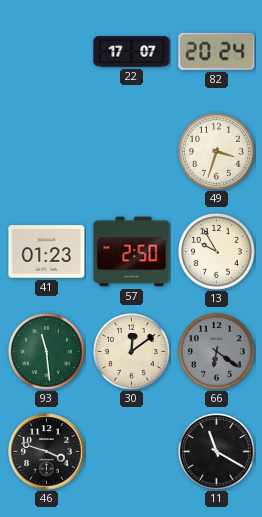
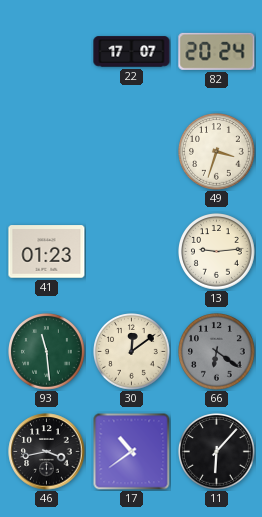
57: 2:50 -> none (132, 252)
13: 9:55 -> 9:14 (217, 252)
46: 3:48 -> 3:43 (47, 452)
17: none -> 10:39 (131, 452)
11: 11:20 -> 6:07 (217, 452)
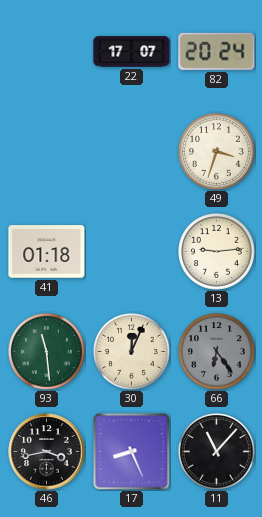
41: 01:23 -> 01:18 (47, 252)
30: 12:09 -> 12:04 (132, 352)
66: 6:21 -> 6:24 (217, 352)
17: 10:39 -> 8:26 (131, 452)
11: 6:07 -> 11:07 (217, 452)
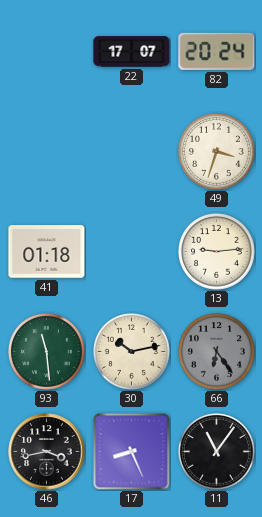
30: 12:04 -> 10:13 (132, 352)
11: 11:07 -> 11:06 (217, 452)
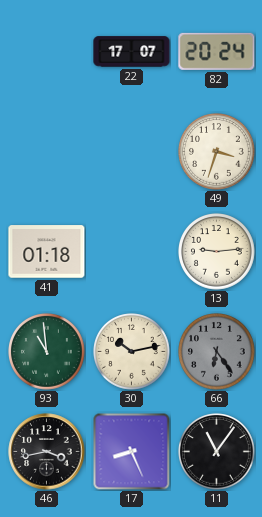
93: 11:29 -> 10:59 (47, 352)
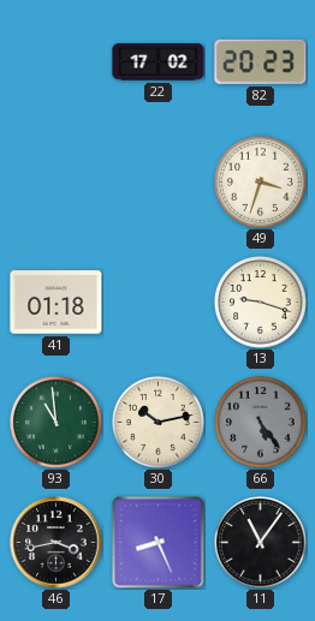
22: 17:07 -> 17:02 (159, 62)
82: 20:24 -> 20:23 (261, 61)
13: 9:14 -> 9:18 (261, 303)
66: 6:24 -> 5:24 (261, 423)
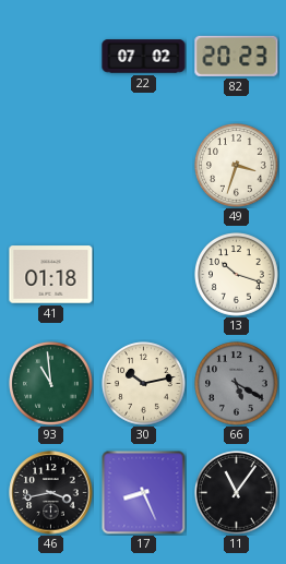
22: 17:02 -> 07:02 (144, 57)
13: 9:18 -> 10:18 (237, 275)
66: 5:24 -> 5:20 (237, 384)
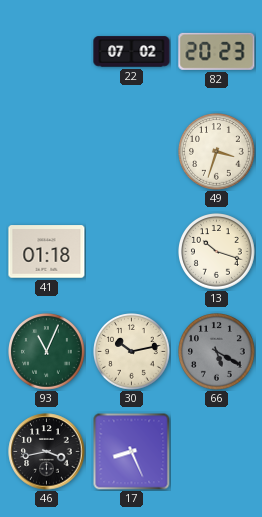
93: 10:59 -> 11:04 (47, 352)
11: 11:06 -> none (237, 493)
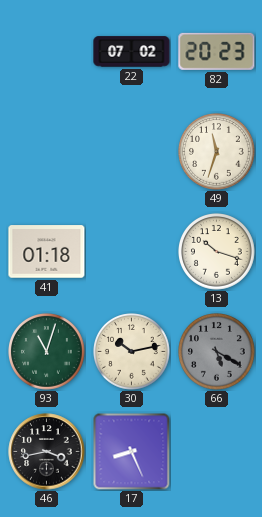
49: 3:33 -> 11:33 (217, 152)
93: 11:04 -> 11:03 (47, 352)
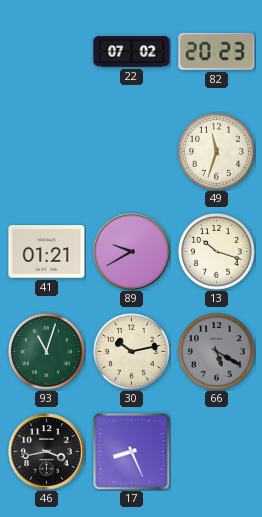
41: 01:18 -> 01:21 (47, 252)
89: none -> 9:40 (132, 252)
